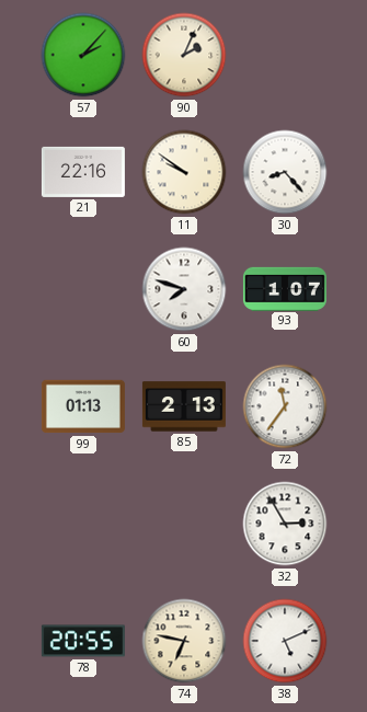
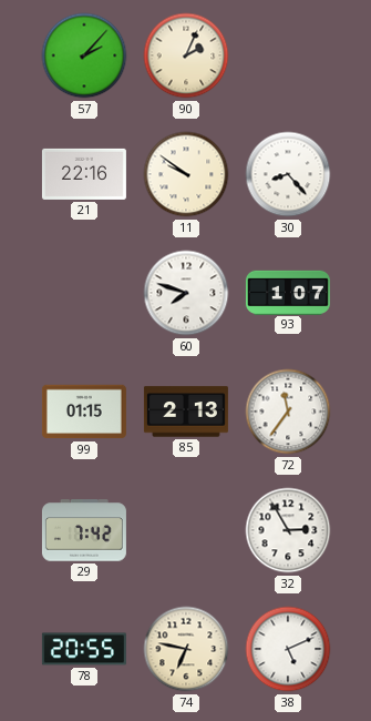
99: 01:13 -> 01:15 (84, 412)
29: none -> 7:42 (84, 530)
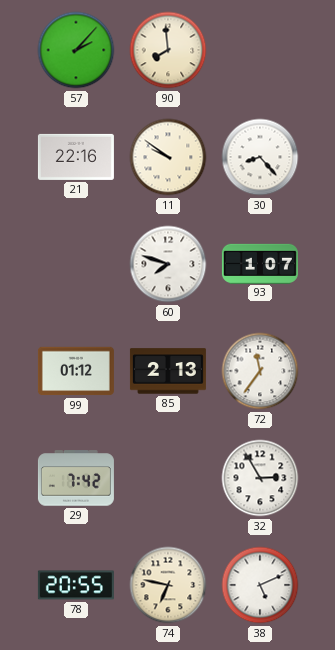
90: 2:04 -> 7:59 (168, 50)
99: 01:15 -> 01:12 (76, 371)
